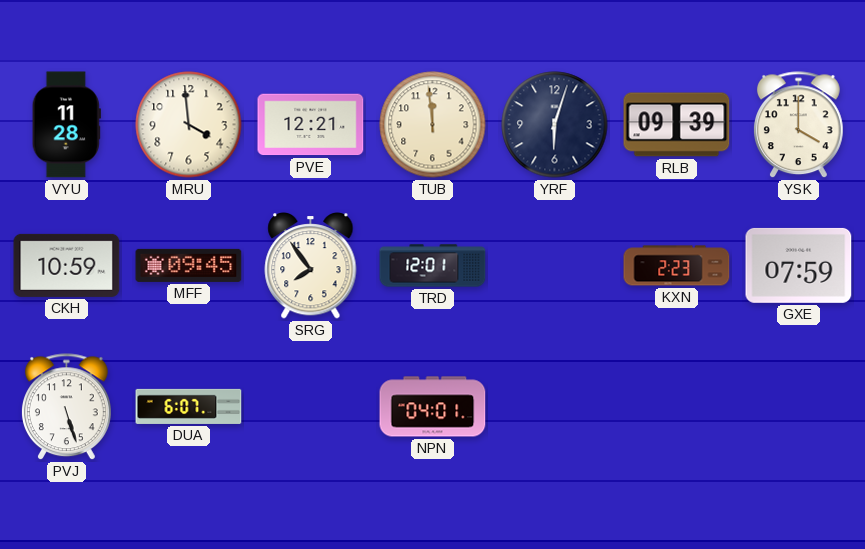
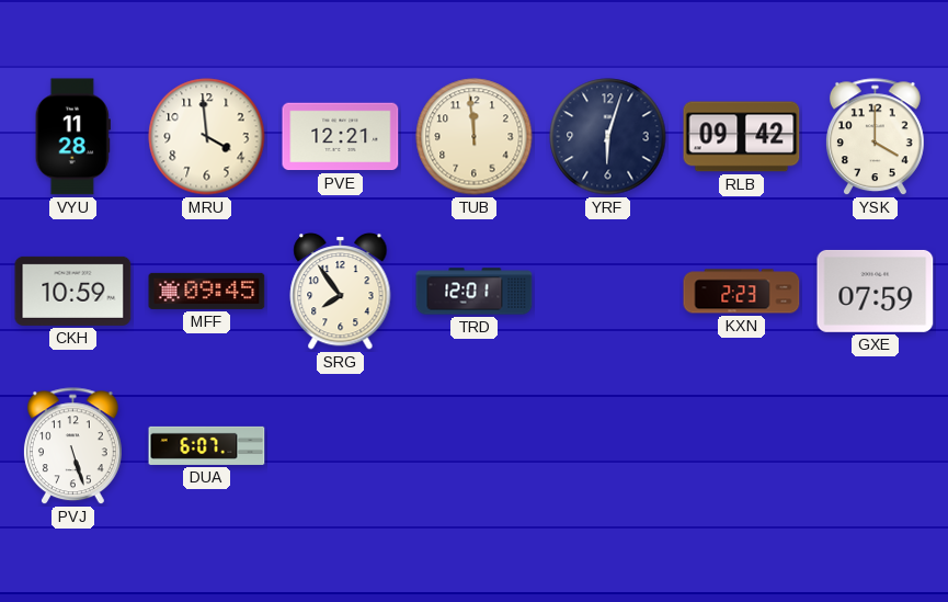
RLB: 09:39 -> 09:42 (742, 137)
NPN: 04:01 -> none (433, 407)
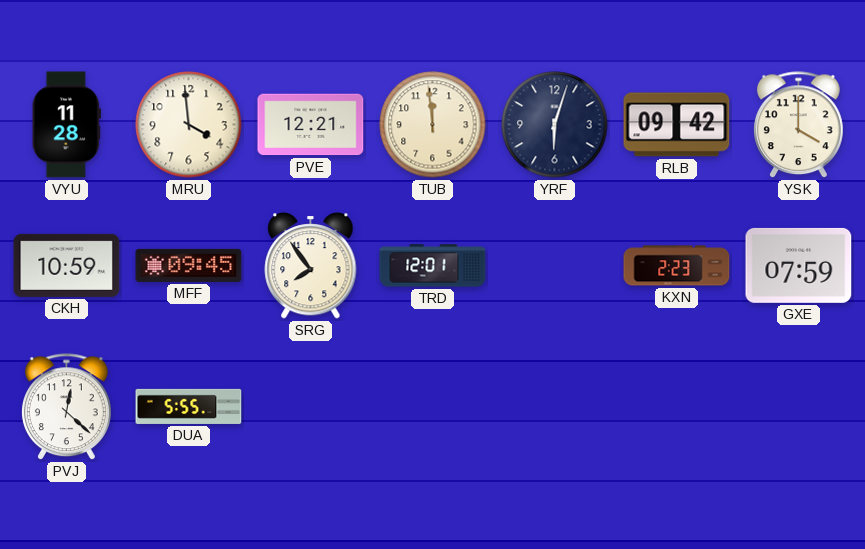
PVJ: 5:27 -> 12:22 (66, 407)
DUA: 6:07 -> 5:55 (189, 406)
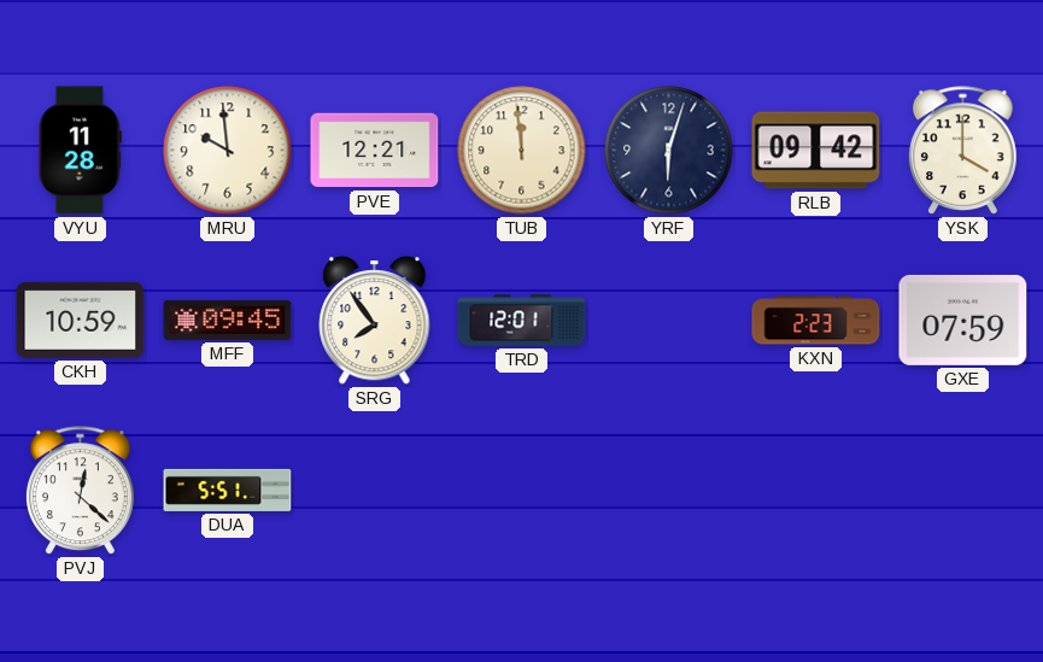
MRU: 3:59 -> 9:59 (228, 151)
DUA: 5:55 -> 5:51 (228, 490)
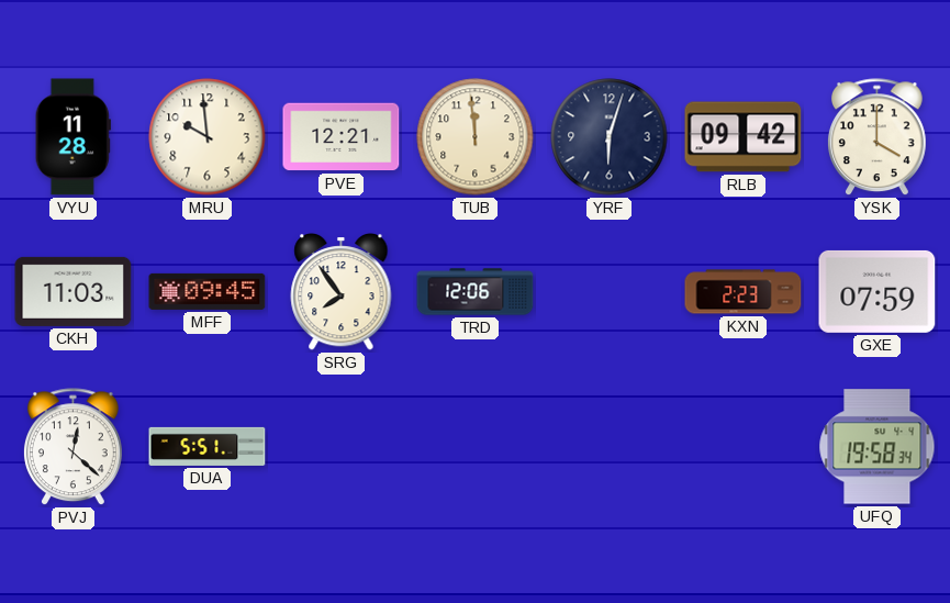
CKH: 10:59 -> 11:03 (74, 291)
TRD: 12:01 -> 12:06 (476, 292)
UFQ: none -> 19:58 (878, 447)
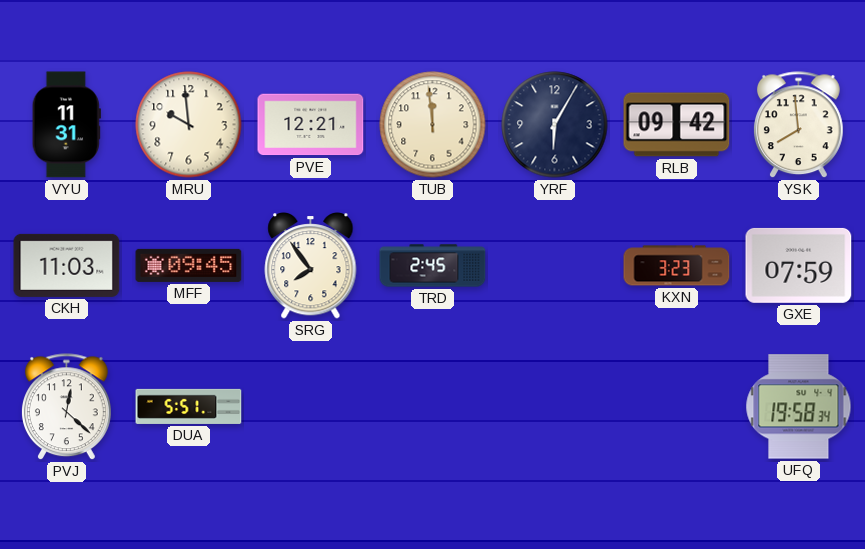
VYU: 11:28 -> 11:31 (66, 125)
YRF: 6:03 -> 6:05 (555, 125)
YSK: 4:00 -> 7:59 (798, 125)
TRD: 12:06 -> 2:45 (433, 266)
KXN: 2:23 -> 3:23 (677, 266)
